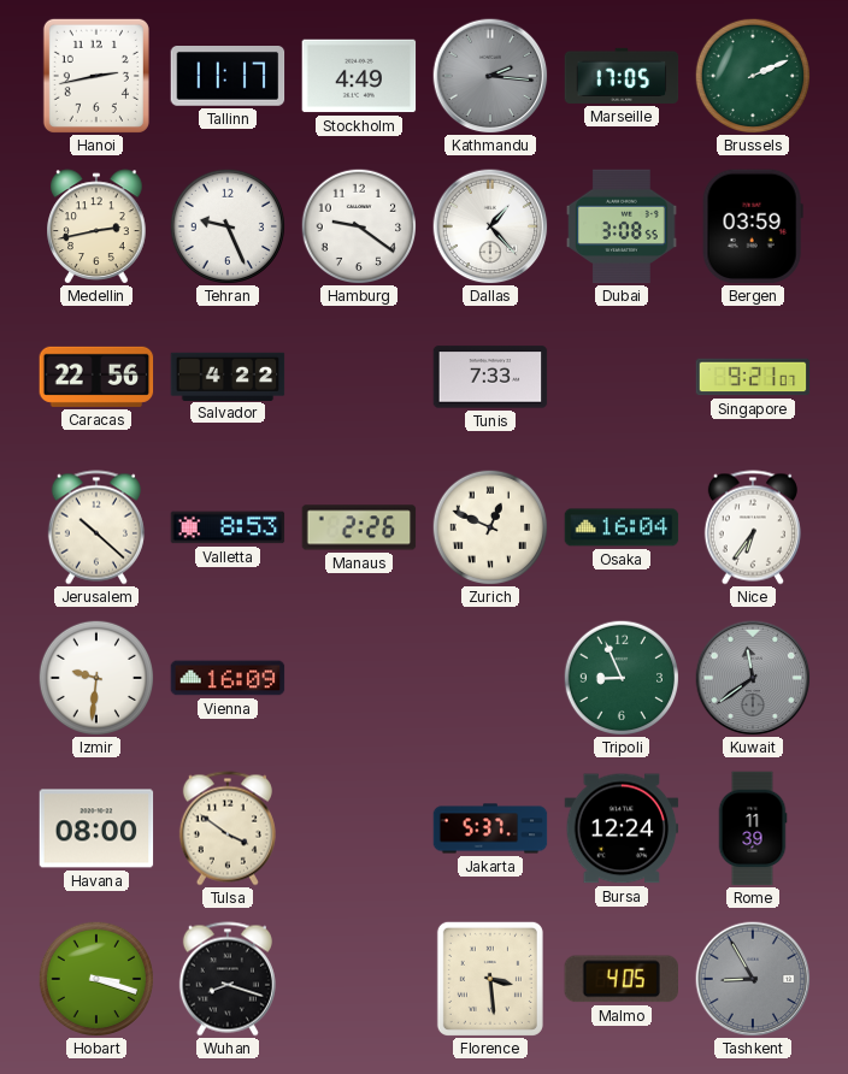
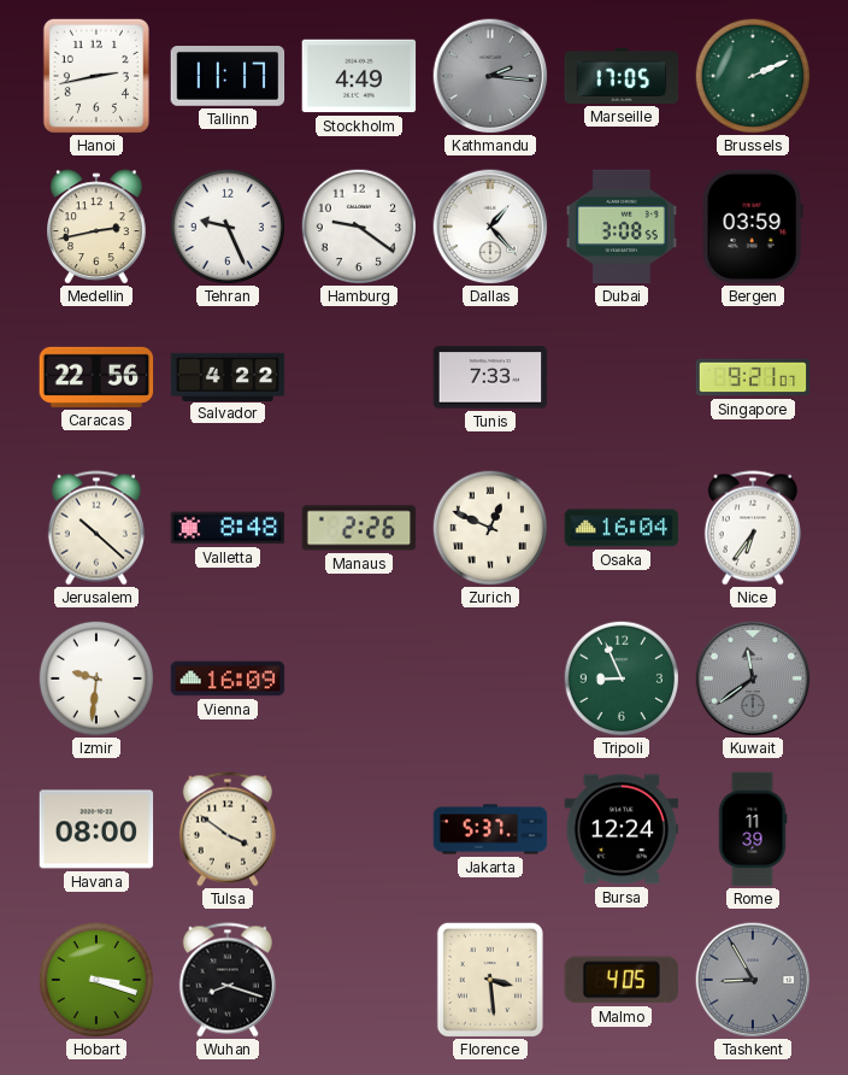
Valletta: 8:53 -> 8:48 (228, 528)
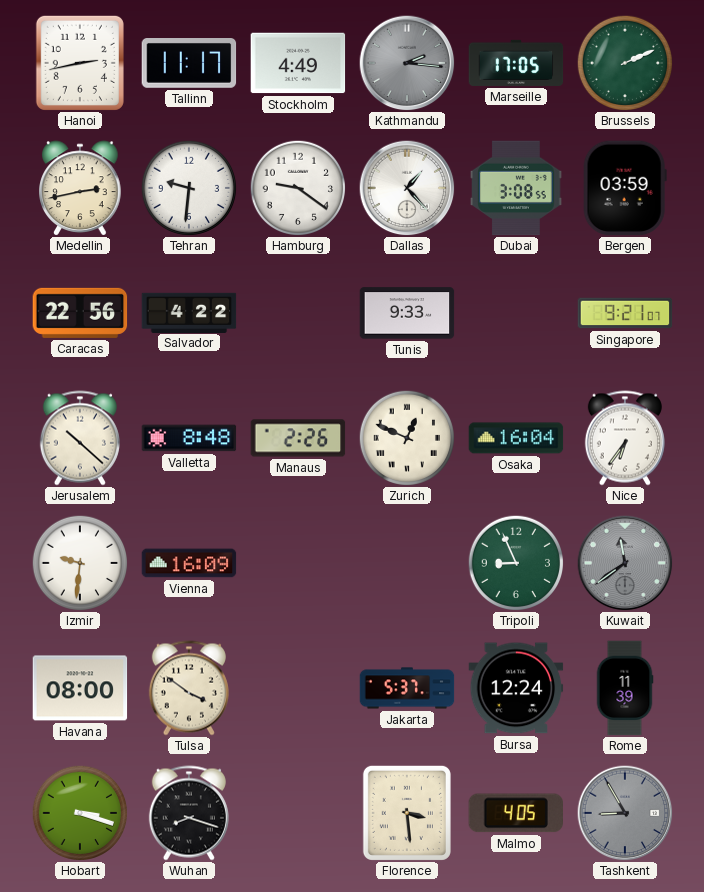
Tehran: 9:26 -> 9:31 (188, 187)
Tunis: 7:33 -> 9:33 (407, 313)
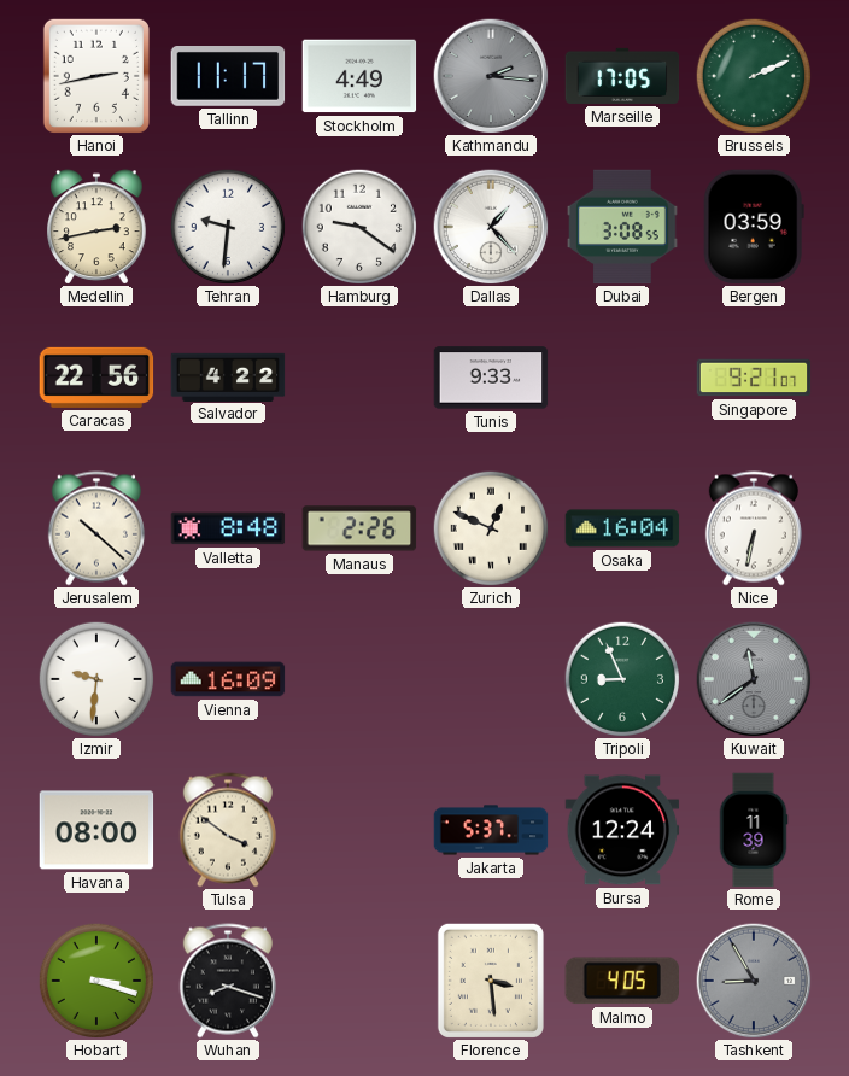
Nice: 6:36 -> 6:32 (754, 528)
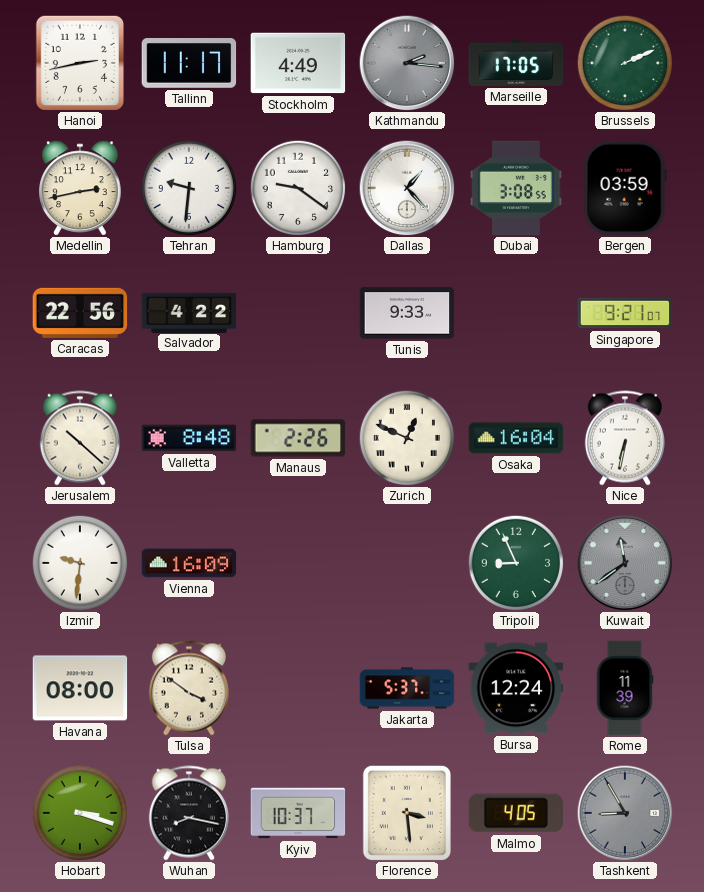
Wuhan: 8:18 -> 8:17 (189, 813)
Kyiv: none -> 10:37 (298, 813)
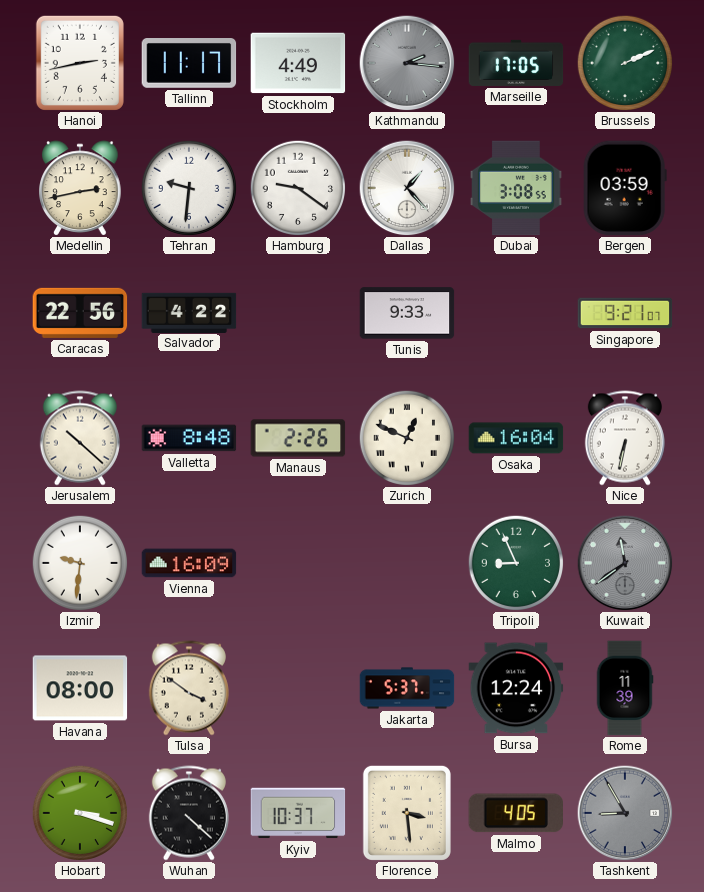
Wuhan: 8:17 -> 4:22 (189, 813)
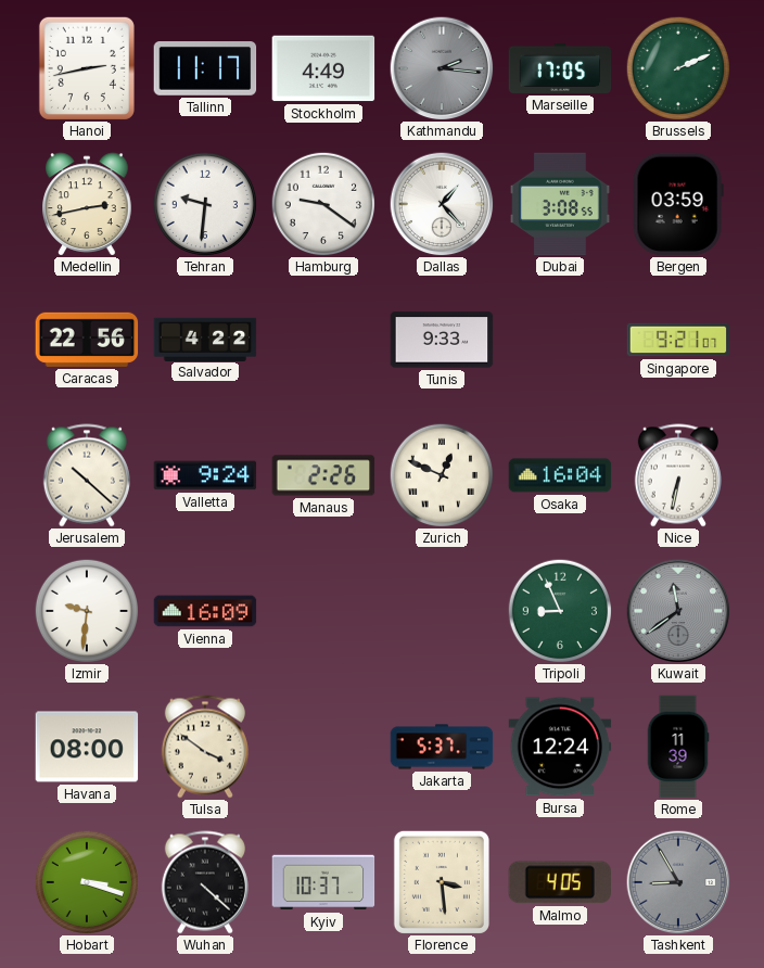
Valletta: 8:48 -> 9:24 (205, 475)
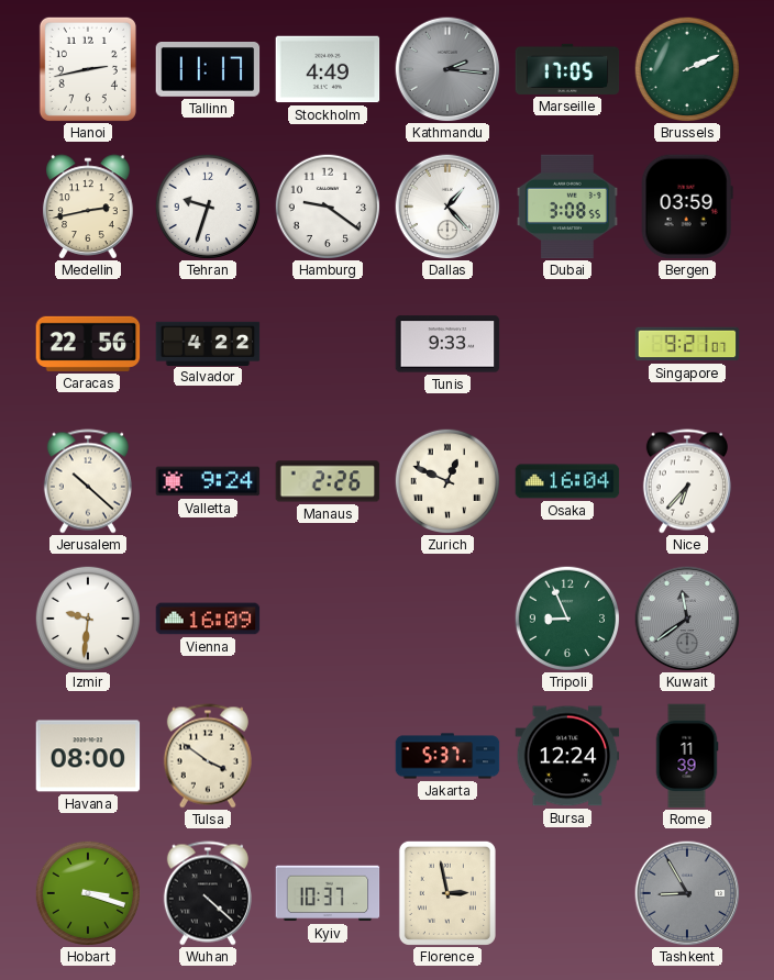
Tehran: 9:31 -> 9:33 (207, 205)
Nice: 6:32 -> 6:37 (687, 481)
Florence: 3:29 -> 2:58 (447, 893)
Malmo: 4:05 -> none (559, 882)
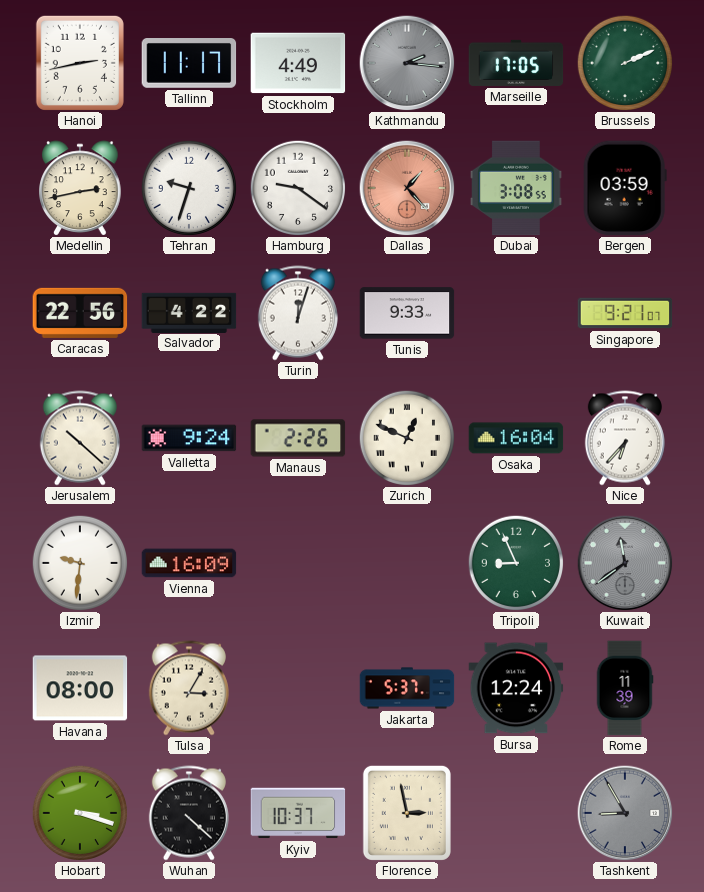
Dallas dial: white -> salmon (407, 188)
Turin: none -> 12:03 (298, 313)
Tulsa: 3:51 -> 3:05 (189, 688)
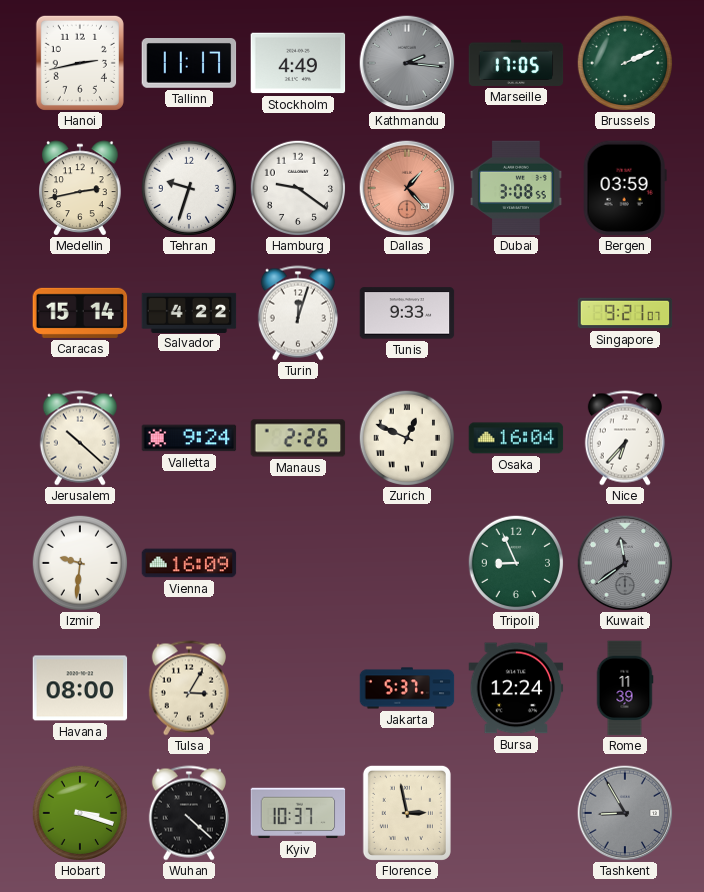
Caracas: 22:56 -> 15:14 (80, 313)
